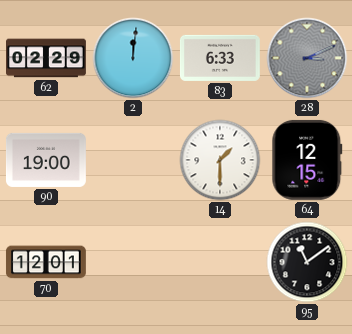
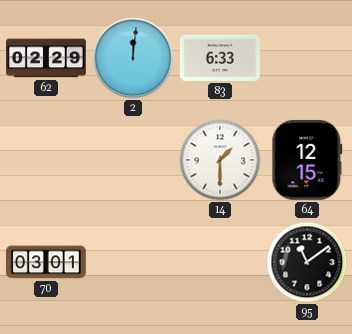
28: 3:11 -> none (307, 58)
90: 19:00 -> none (46, 160)
70: 12:01 -> 03:01 (46, 262)
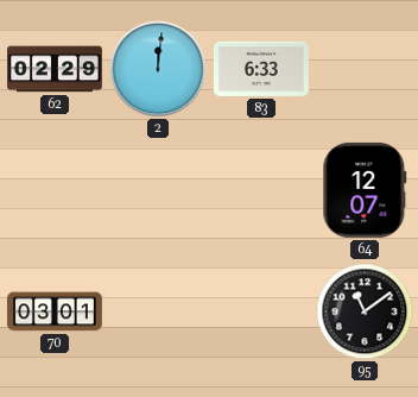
14: 1:30 -> none (220, 160)
64: 12:15 -> 12:07 (365, 190)
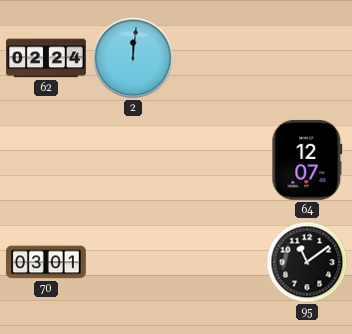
62: 02:29 -> 02:24 (47, 58)
83: 6:33 -> none (261, 69)
